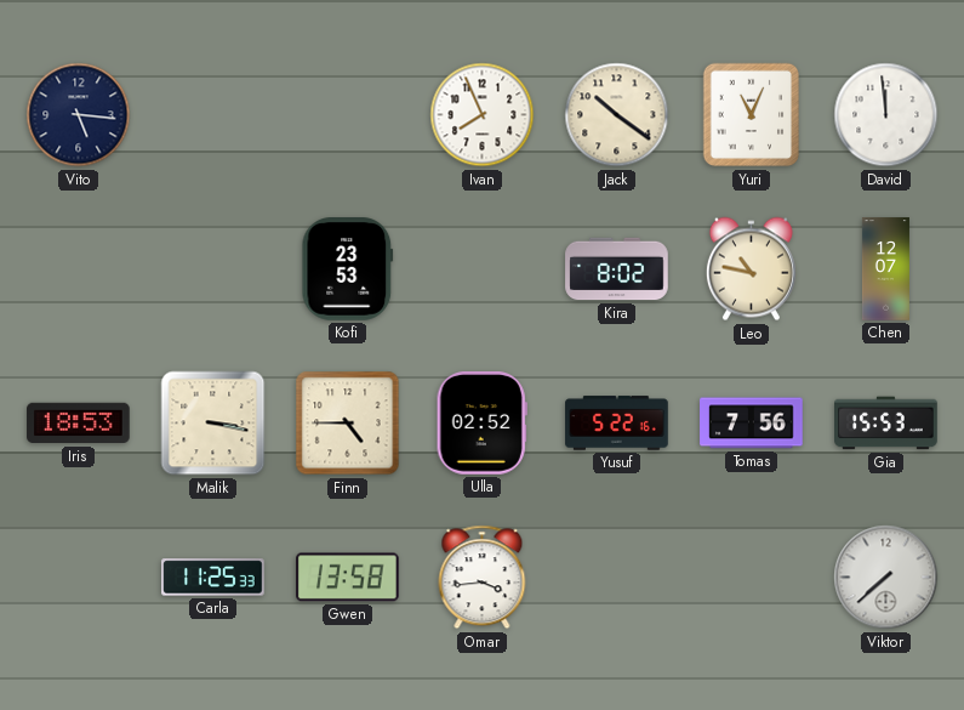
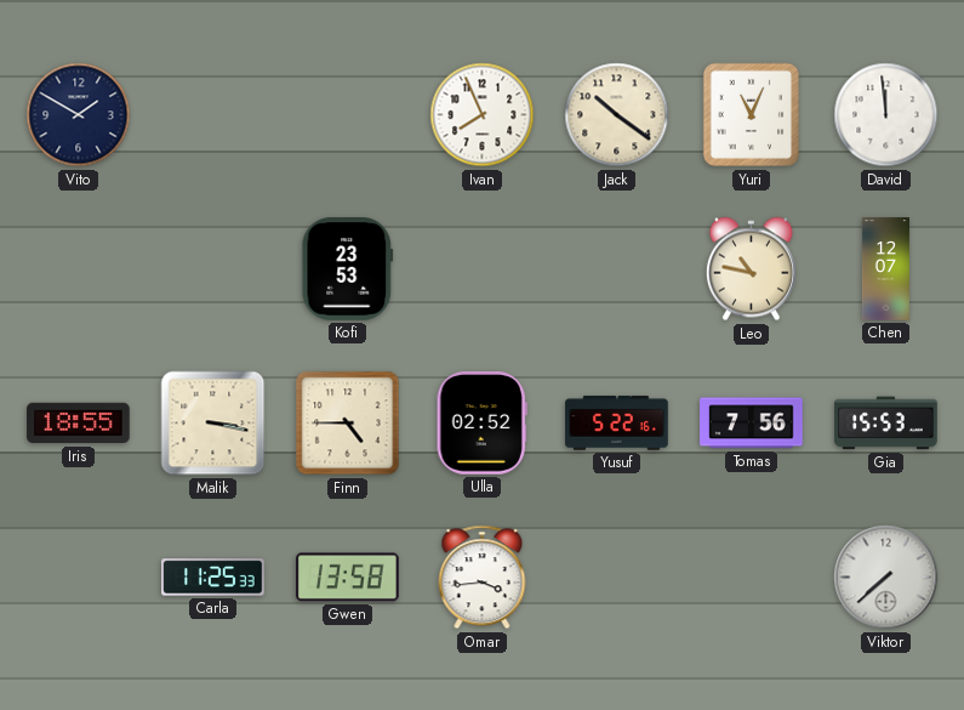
Vito: 5:16 -> 1:50 (79, 115)
Kira: 8:02 -> none (617, 269)
Iris: 18:53 -> 18:55 (79, 424)
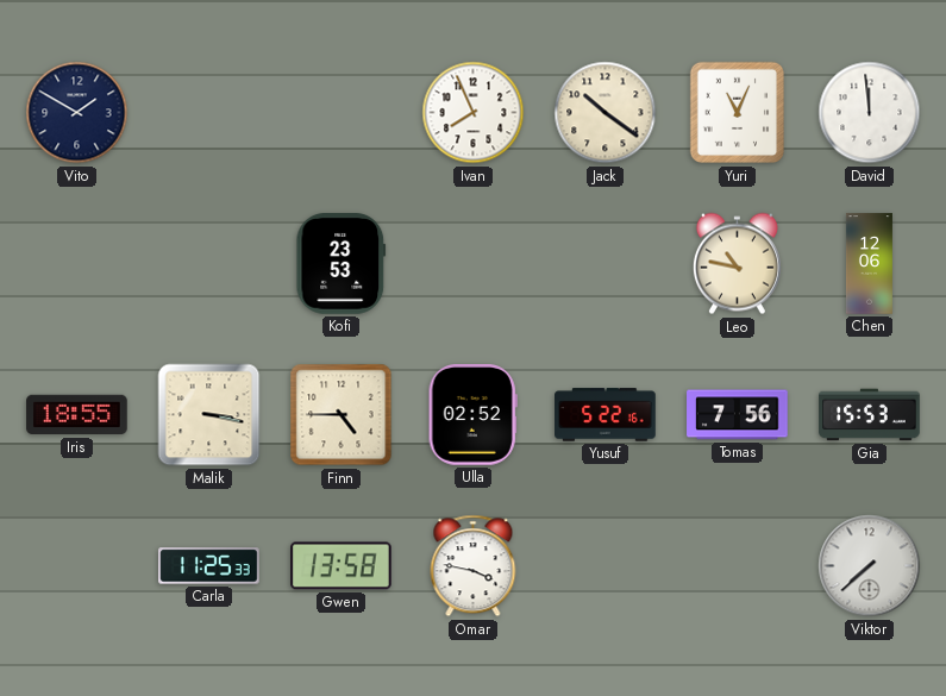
Chen: 12:07 -> 12:06 (869, 264)
Omar: 3:44 -> 3:47 (474, 566)
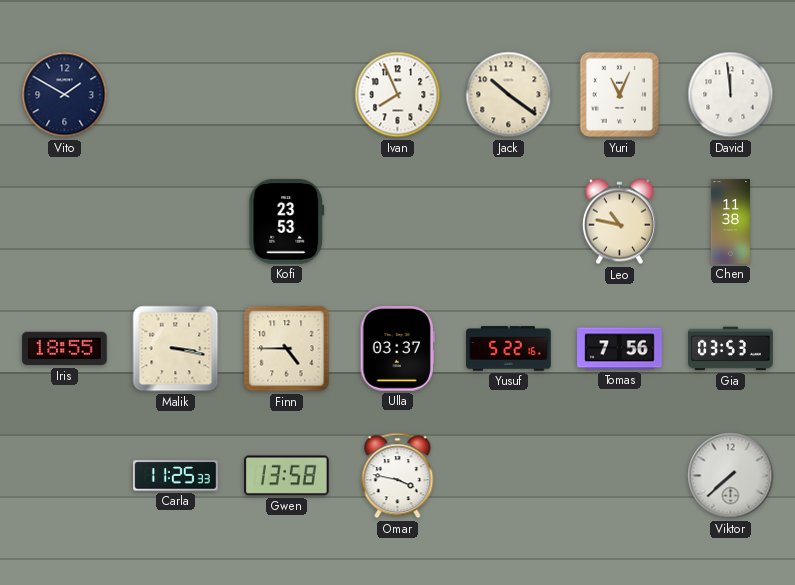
Chen: 12:06 -> 11:38 (730, 222)
Ulla: 02:52 -> 03:37 (397, 349)
Gia: 15:53 -> 03:53 (731, 349)
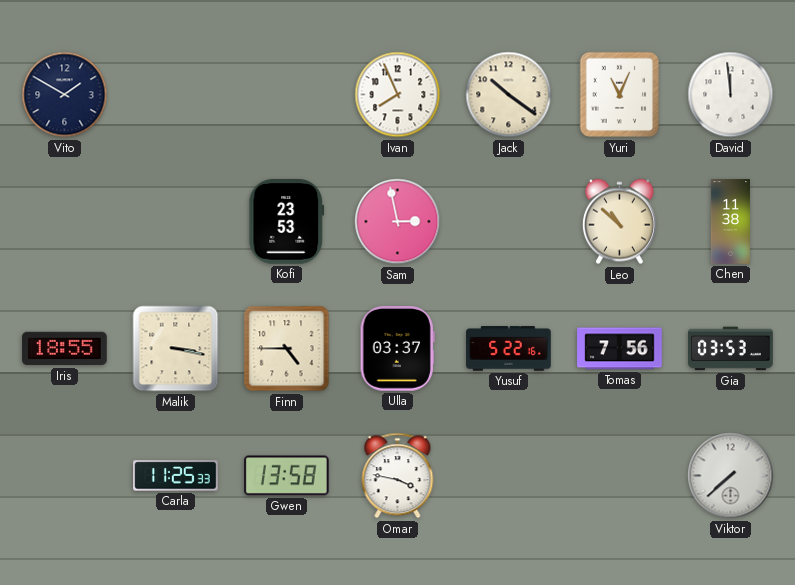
Sam: none -> 2:58 (398, 222)
Leo: 10:47 -> 10:52 (619, 222)
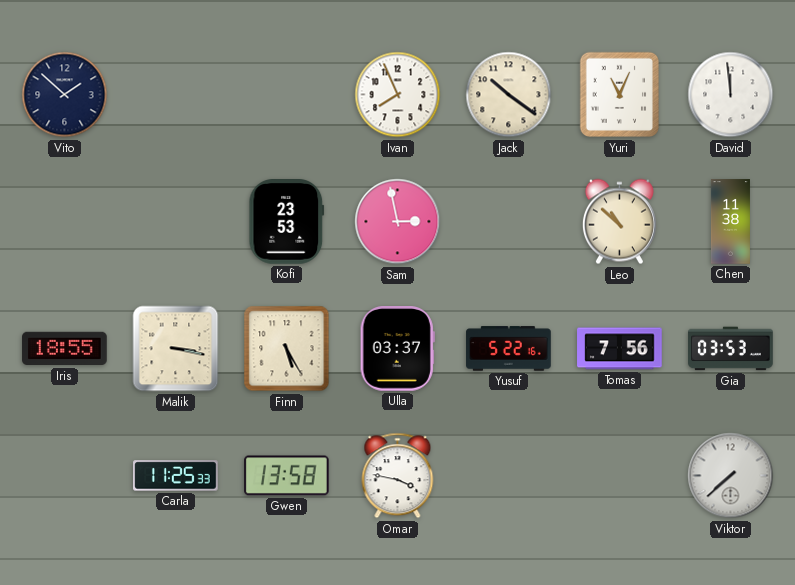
Vito: 1:50 -> 1:52 (65, 95)
Finn: 4:45 -> 5:25 (287, 349)
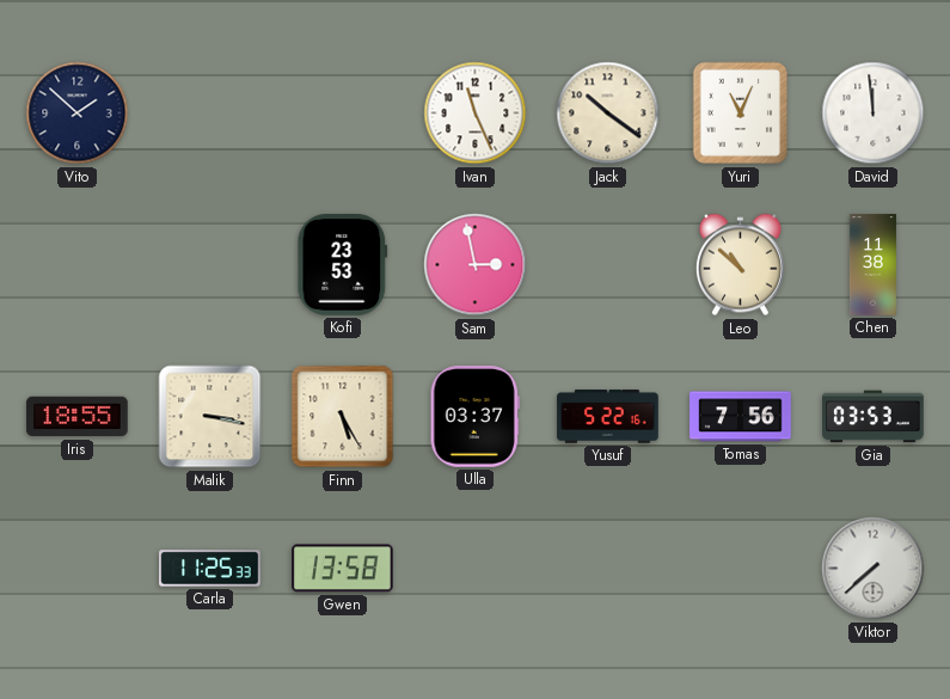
Ivan: 7:56 -> 11:26 (476, 114)
Omar: 3:47 -> none (398, 476)
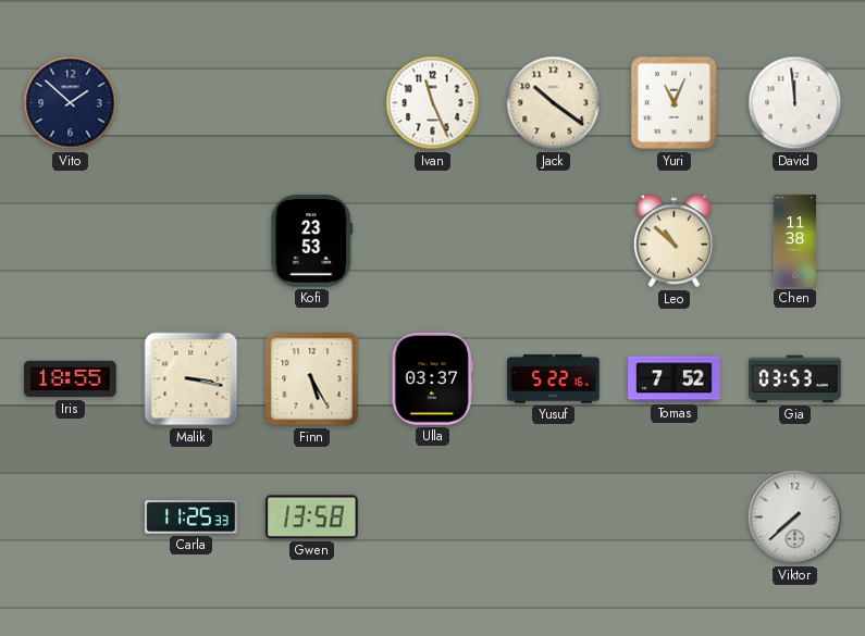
Sam: 2:58 -> none (476, 265)
Tomas: 7:56 -> 7:52 (675, 379)
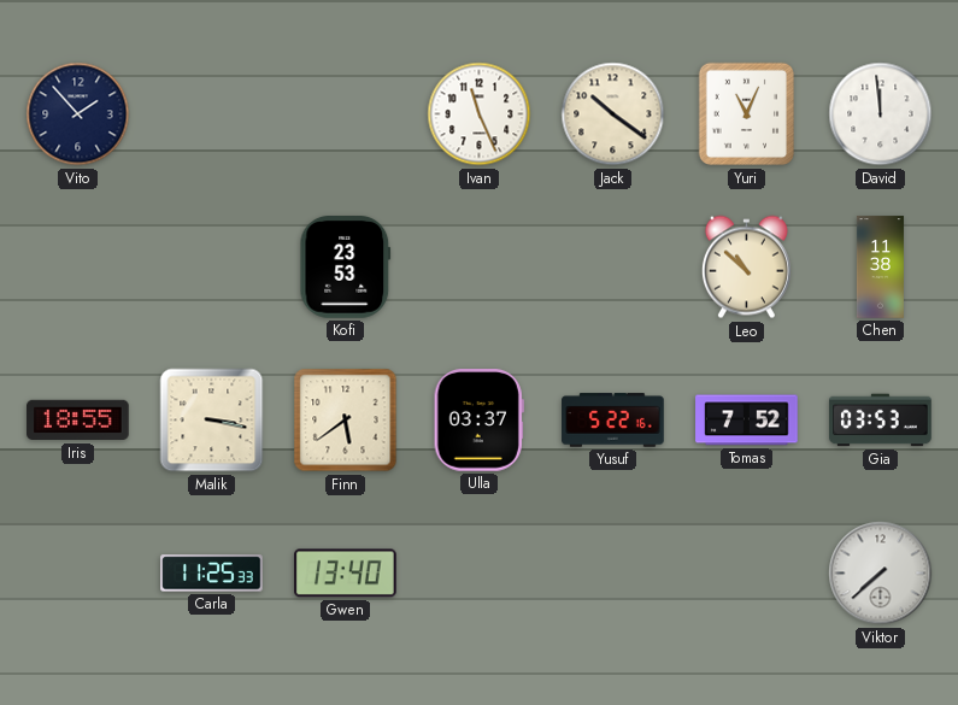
Vito: 1:52 -> 1:53 (78, 114)
Finn: 5:25 -> 5:39 (346, 421)
Gwen: 13:58 -> 13:40 (346, 574)
